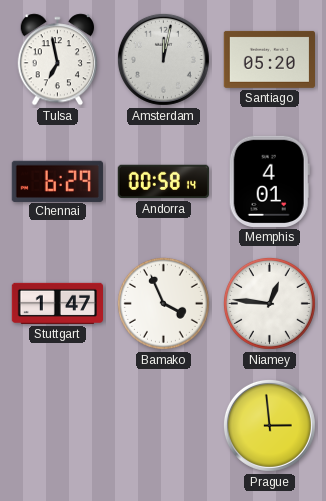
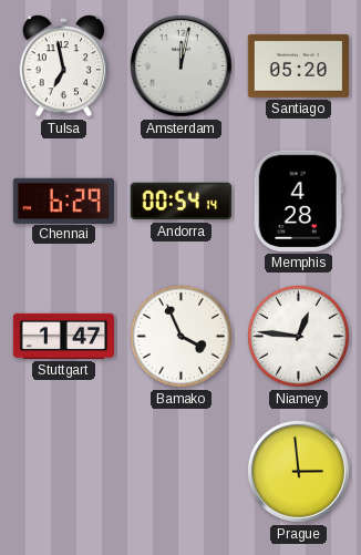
Andorra: 00:58 -> 00:54 (180, 202)
Memphis: 4:01 -> 4:28 (298, 201)
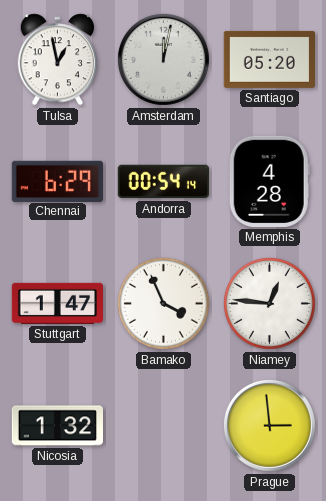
Tulsa: 6:58 -> 12:58 (58, 60)
Nicosia: none -> 1:32 (57, 426)
